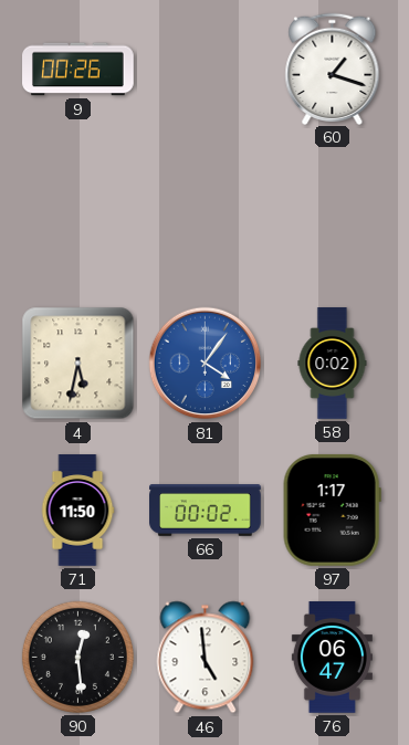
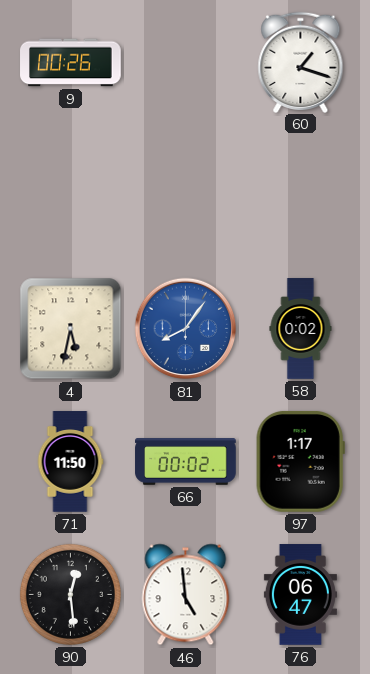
81: 4:06 -> 8:06 (186, 329)
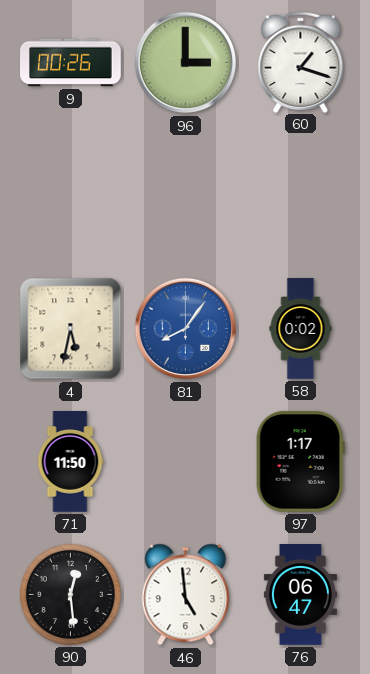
96: none -> 3:00 (186, 63)
66: 00:02 -> none (186, 462)
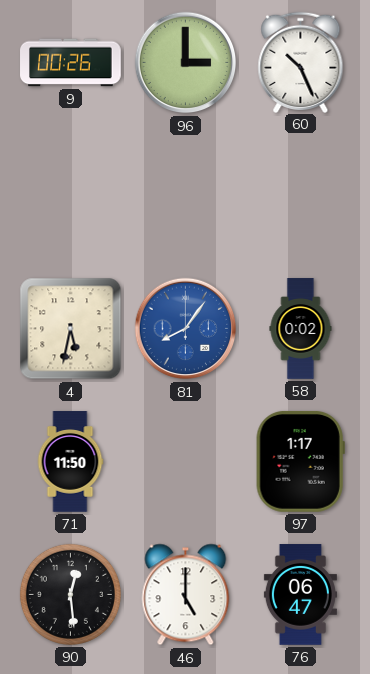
60: 1:18 -> 10:26 (301, 62)
46: 4:59 -> 5:00 (186, 595)
